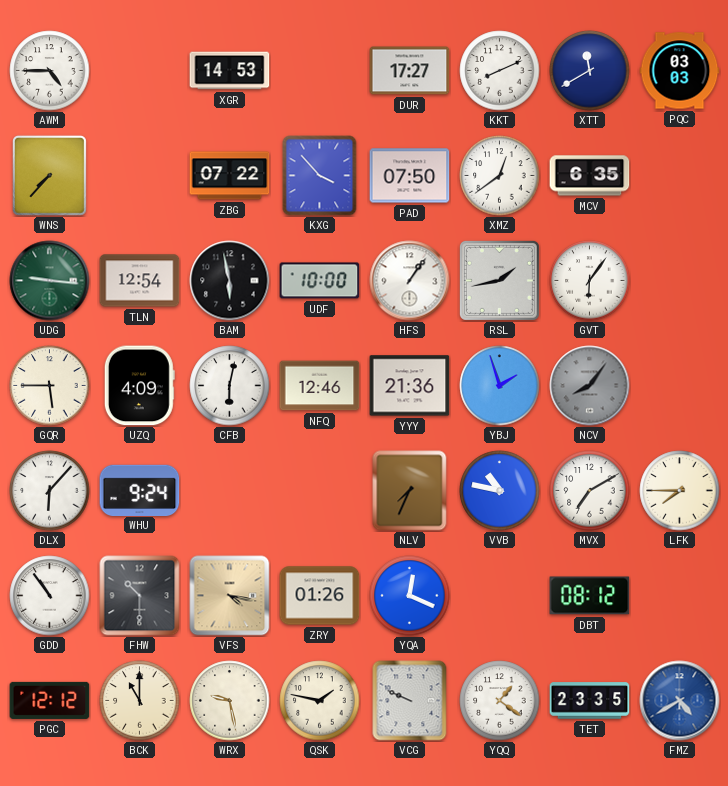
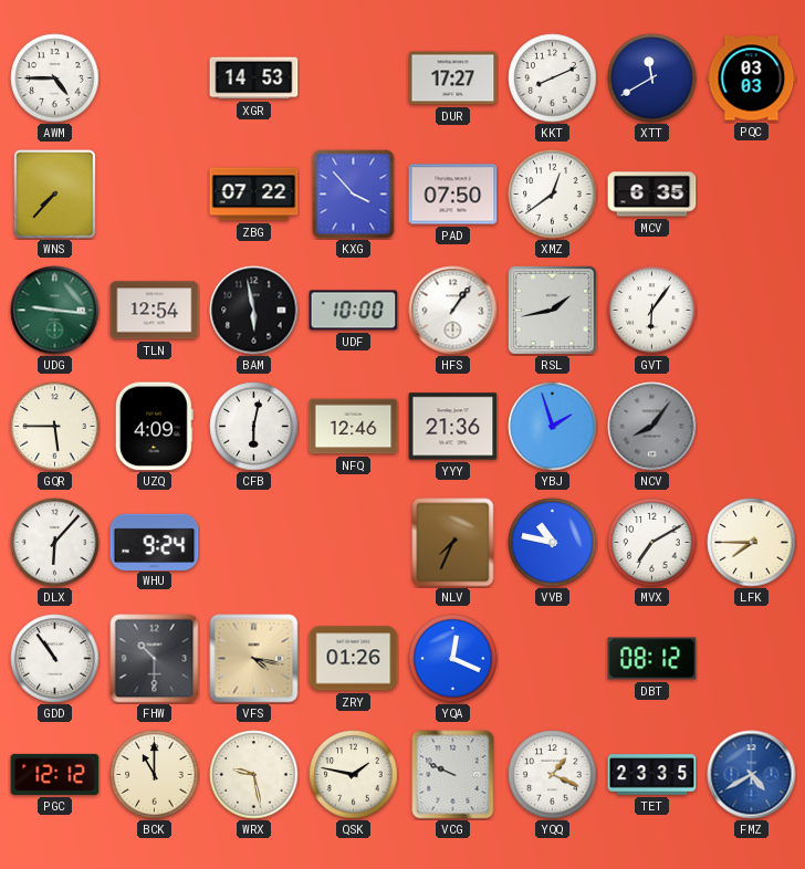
YQQ: 1:21 -> 1:19 (553, 775)
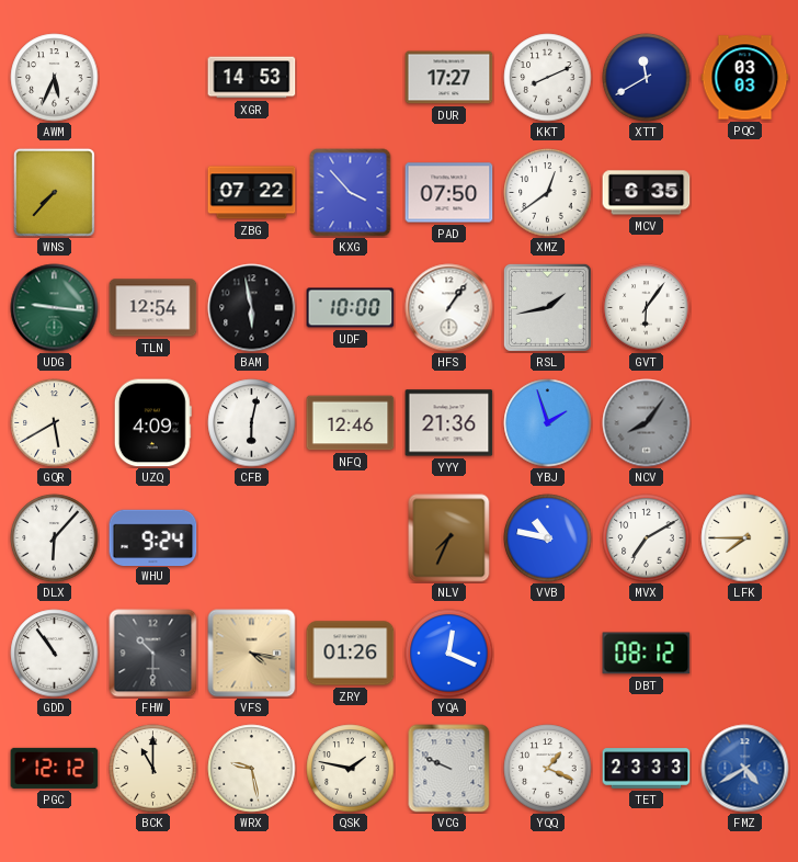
AWM: 4:45 -> 5:34 (55, 78)
GQR: 5:45 -> 5:40 (55, 423)
TET: 23:35 -> 23:33 (647, 769)
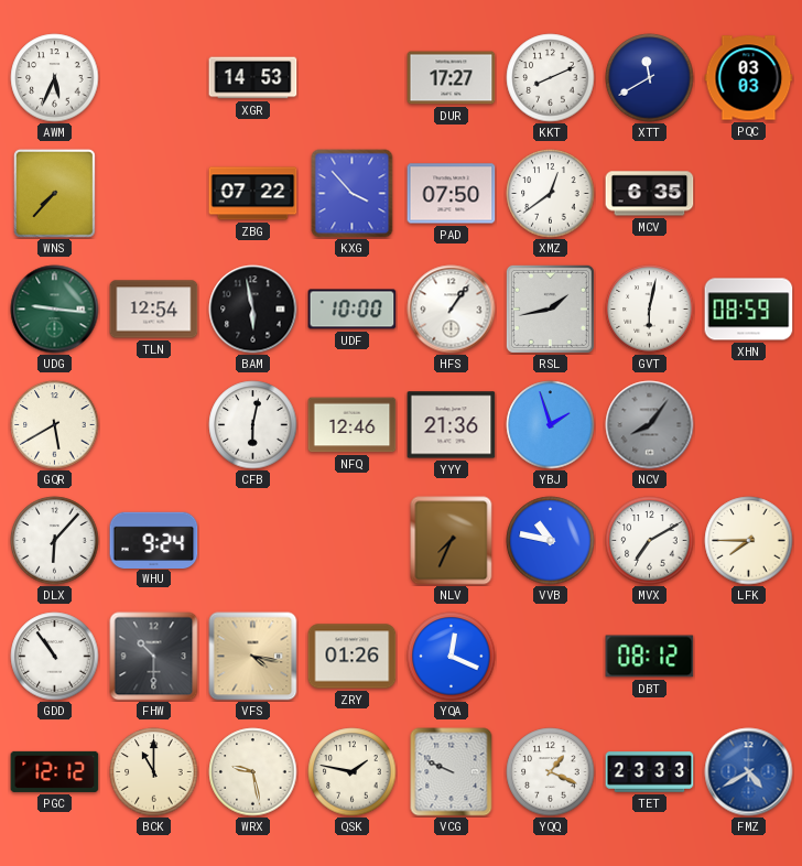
GVT: 6:06 -> 6:02 (650, 310)
XHN: none -> 08:59 (749, 310)
UZQ: 4:09 -> none (152, 423)
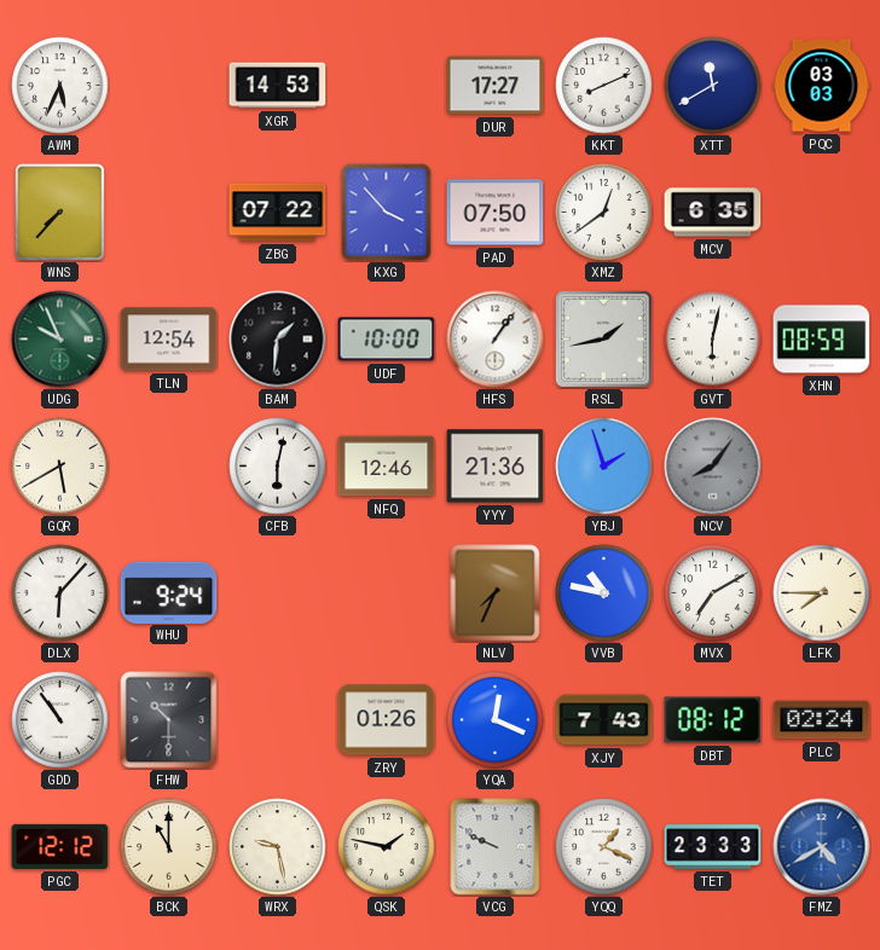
UDG: 9:16 -> 9:56 (60, 340)
BAM: 5:58 -> 1:31 (278, 340)
VFS: 4:17 -> none (253, 657)
XJY: none -> 7:43 (604, 720)
PLC: none -> 02:24 (822, 720)
